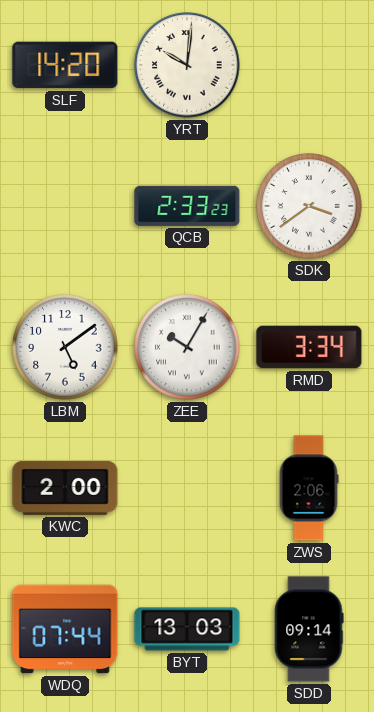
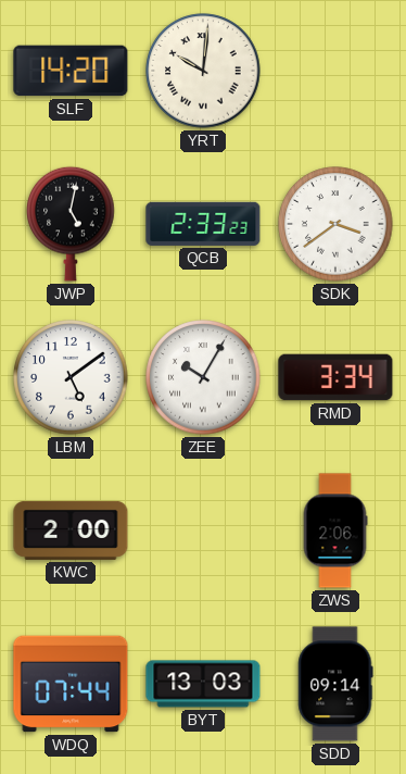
JWP: none -> 5:02 (71, 224)
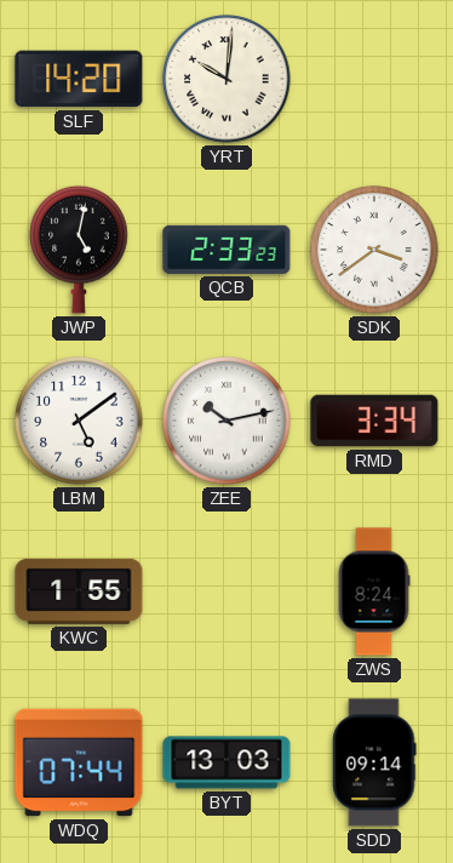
ZEE: 10:05 -> 10:13 (226, 421)
KWC: 2:00 -> 1:55 (79, 591)
ZWS: 2:06 -> 8:24 (374, 591)
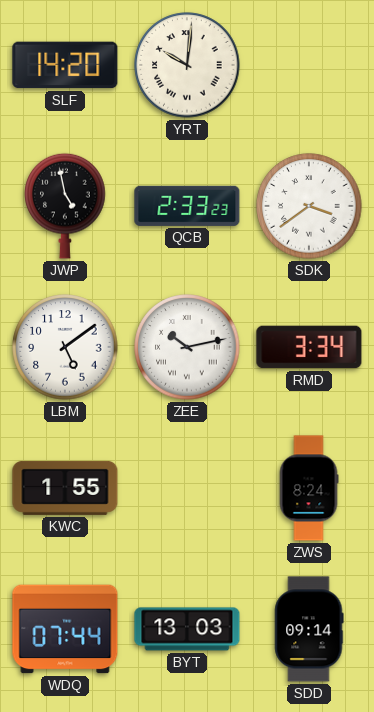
JWP: 5:02 -> 4:58 (65, 206)
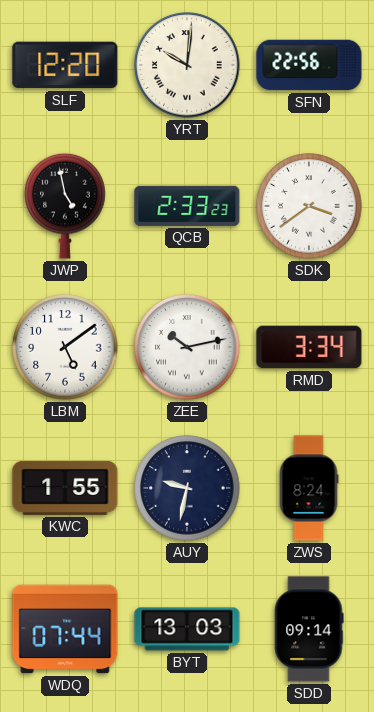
SLF: 14:20 -> 12:20 (65, 65)
SFN: none -> 22:56 (309, 65)
AUY: none -> 9:32 (187, 488)
